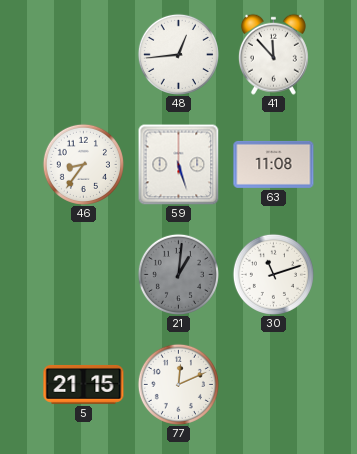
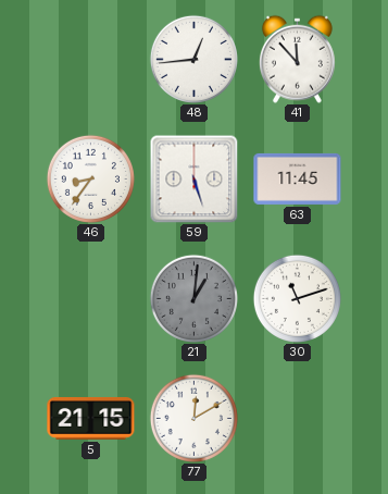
63: 11:08 -> 11:45 (298, 178)
77: 12:11 -> 12:10 (193, 418)
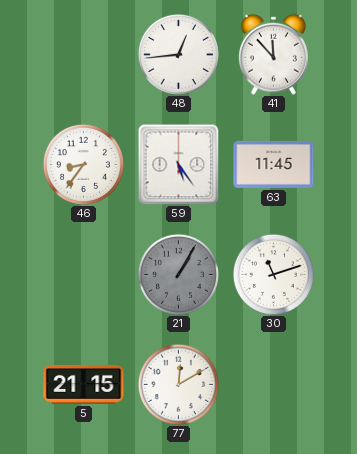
59: 5:27 -> 5:24 (178, 164)
21: 1:01 -> 1:05 (178, 274)
